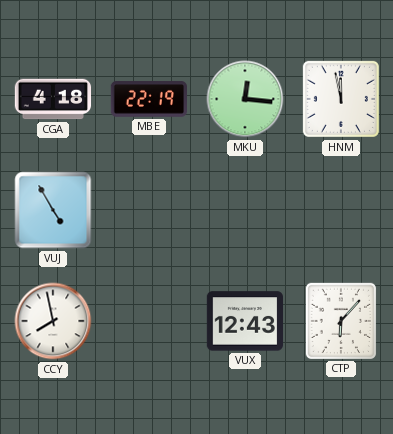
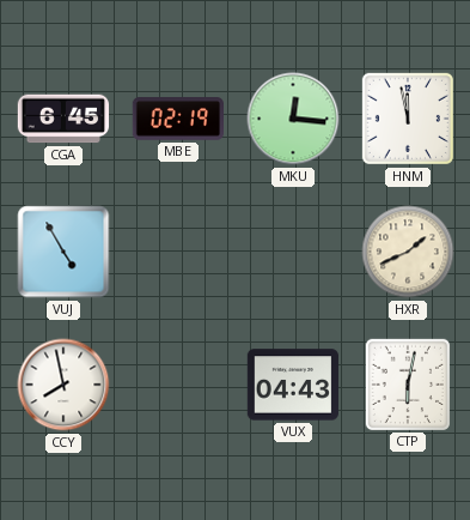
CGA: 4:18 -> 6:45 (63, 119)
MBE: 22:19 -> 02:19 (177, 119)
HXR: none -> 1:41 (408, 252)
VUX: 12:43 -> 04:43 (292, 385)
CTP: 6:07 -> 6:02 (407, 383)
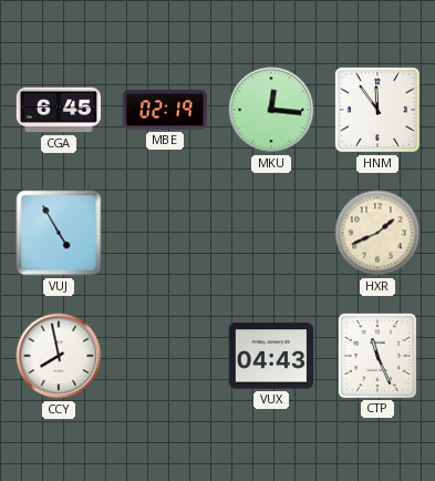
HNM: 11:58 -> 11:54 (377, 110)
CTP: 6:02 -> 11:26 (376, 355)
